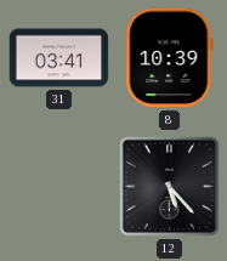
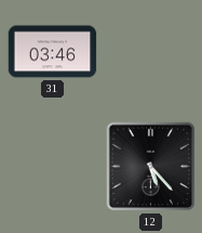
31: 03:41 -> 03:46 (53, 52)
8: 10:39 -> none (170, 58)
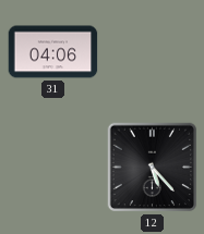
31: 03:46 -> 04:06 (53, 52)
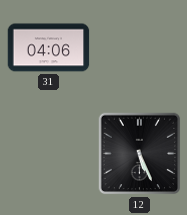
12: 5:23 -> 5:26 (140, 154)
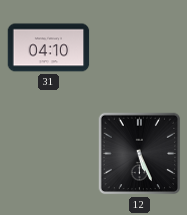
31: 04:06 -> 04:10 (49, 48)
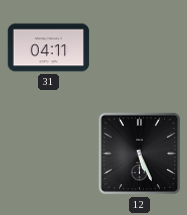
31: 04:10 -> 04:11 (49, 48)
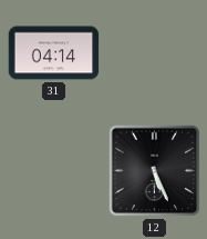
31: 04:11 -> 04:14 (54, 53)
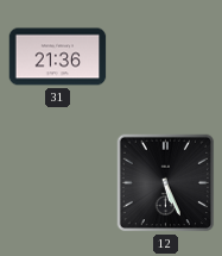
31: 04:14 -> 21:36 (58, 57)
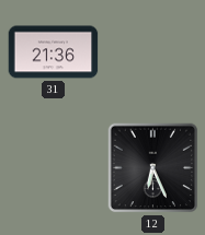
12: 5:26 -> 6:26 (153, 168)
